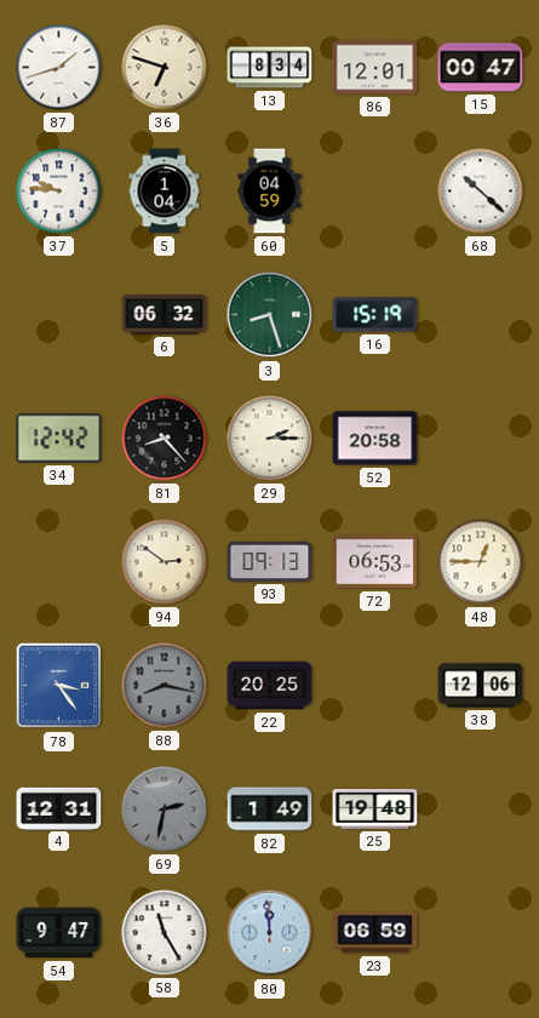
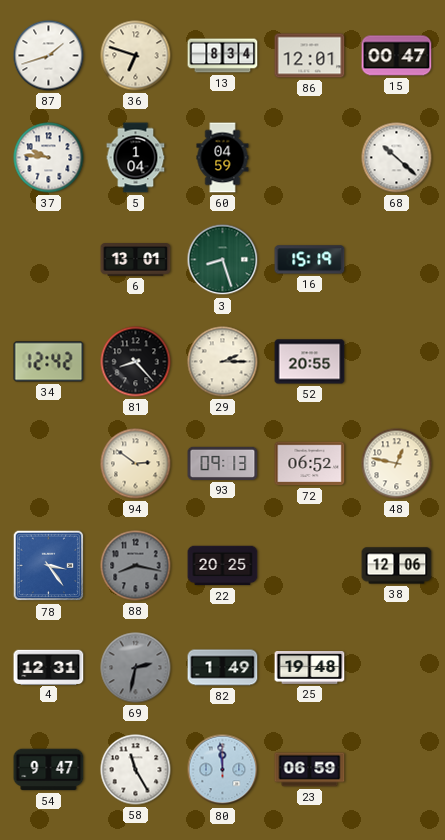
6: 06:32 -> 13:01 (136, 260)
52: 20:58 -> 20:55 (310, 362)
72: 06:53 -> 06:52 (310, 464)
48: 12:45 -> 12:47 (397, 464)
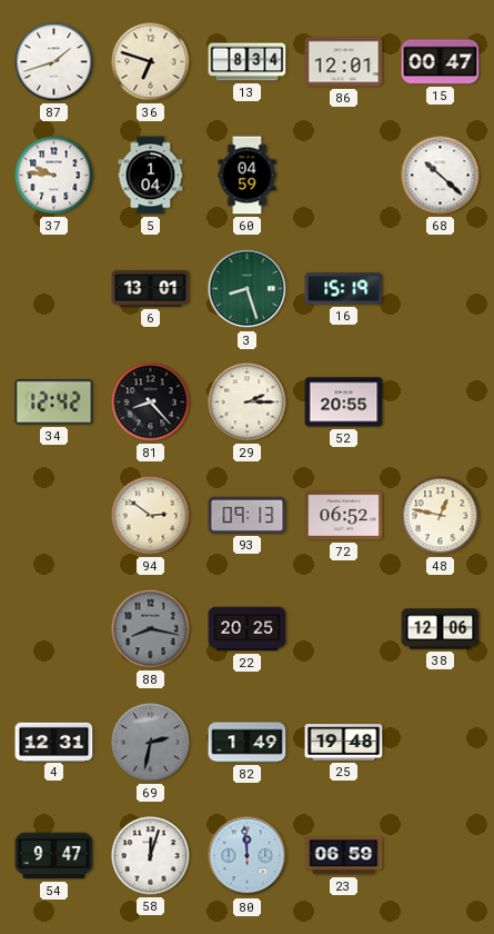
78: 3:24 -> none (49, 566)
58: 11:25 -> 12:03 (151, 856)
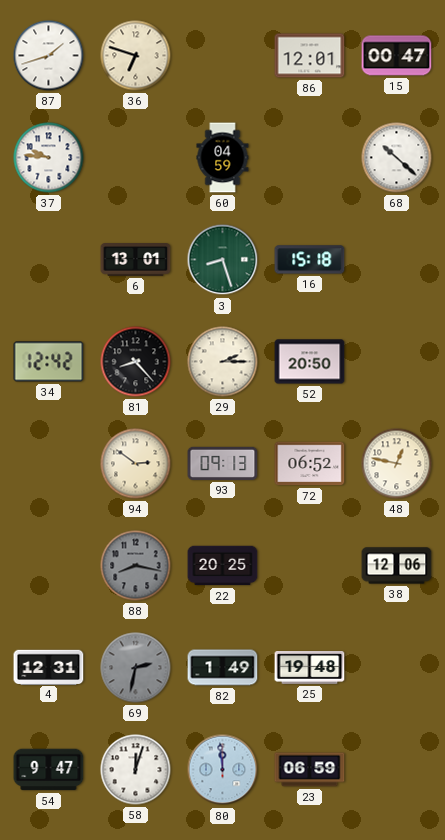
13: 8:34 -> none (248, 62)
5: 1:04 -> none (151, 176)
16: 15:19 -> 15:18 (310, 260)
52: 20:55 -> 20:50 (310, 362)
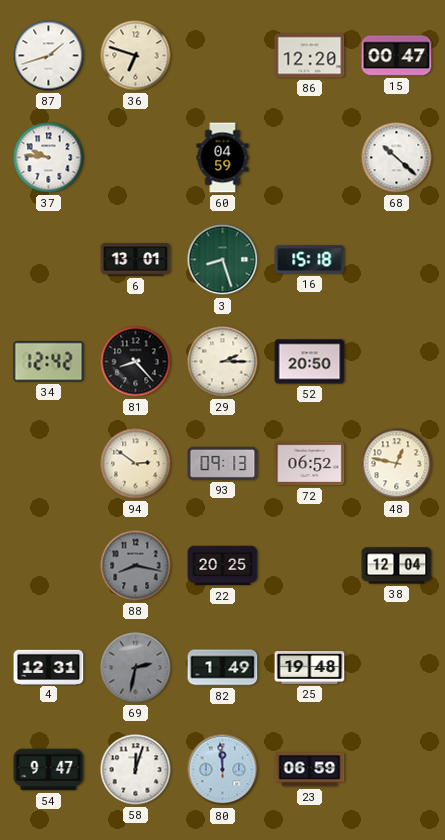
86: 12:01 -> 12:20 (310, 56)
38: 12:06 -> 12:04 (397, 566)
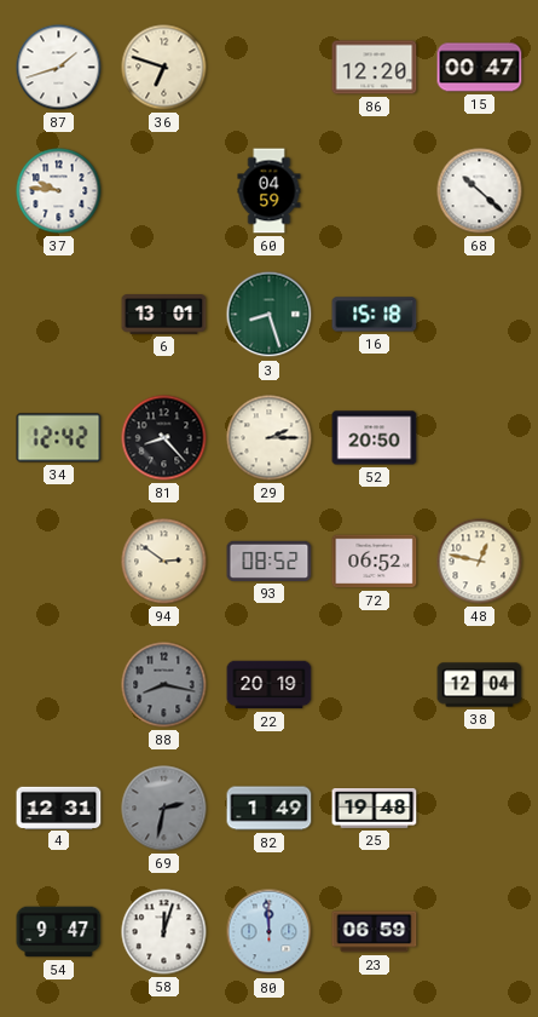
93: 09:13 -> 08:52 (270, 561)
22: 20:25 -> 20:19 (270, 685)
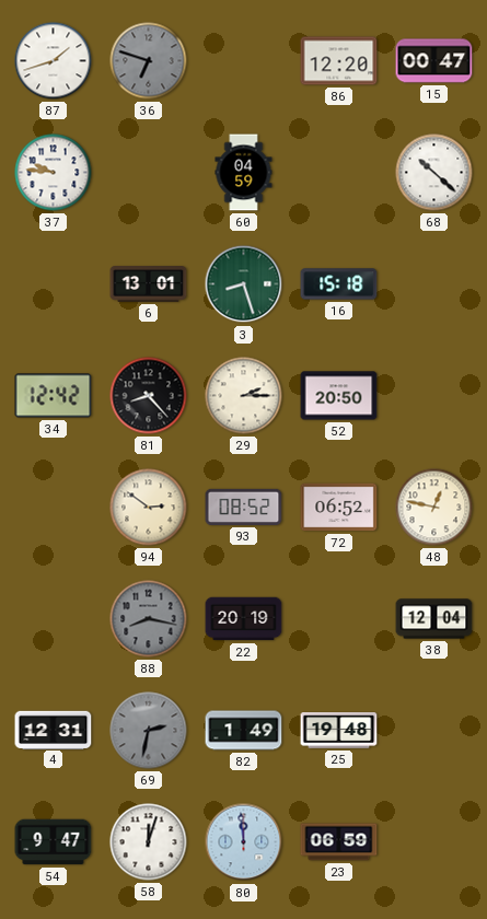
36 dial: cream -> grey (149, 61)
